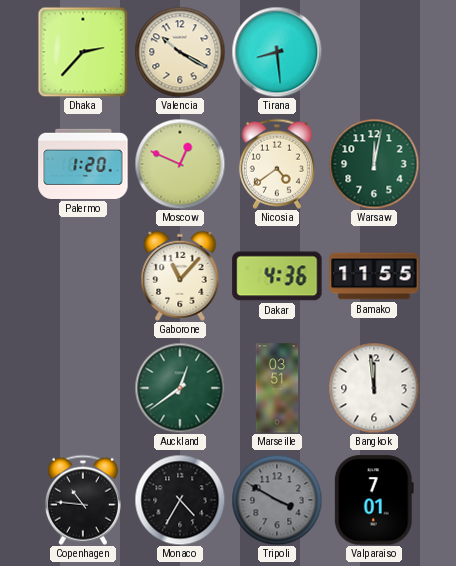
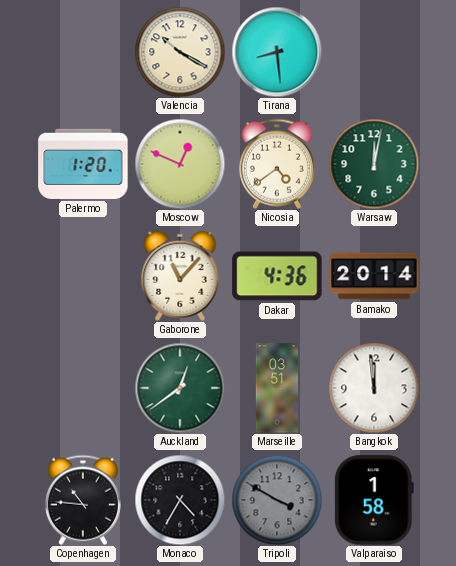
Dhaka: 2:37 -> none (83, 52)
Bamako: 11:55 -> 20:14 (374, 276)
Valparaiso: 7:01 -> 1:58 (374, 500)
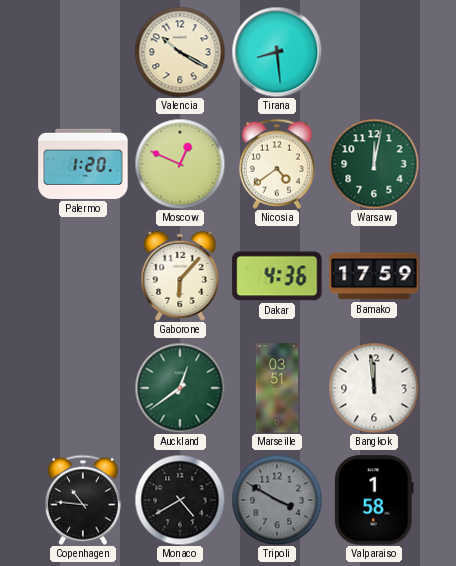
Gaborone: 11:07 -> 6:07 (180, 276)
Bamako: 20:14 -> 17:59 (374, 276)
Monaco: 4:35 -> 4:40 (180, 500)
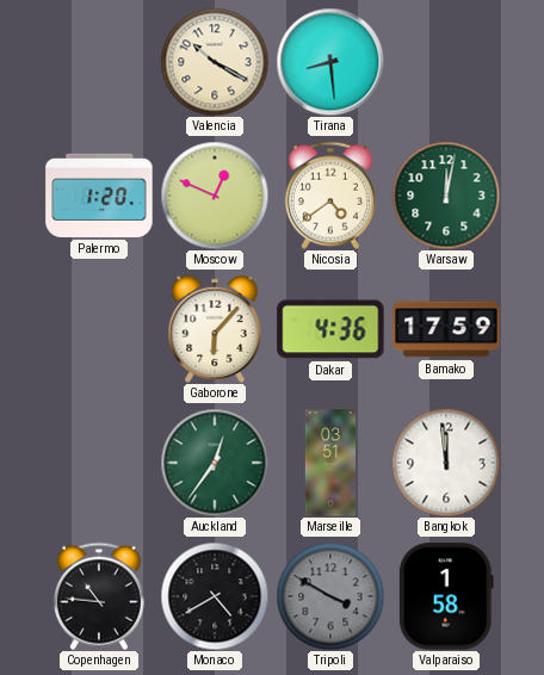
Auckland: 12:39 -> 12:36 (215, 463)
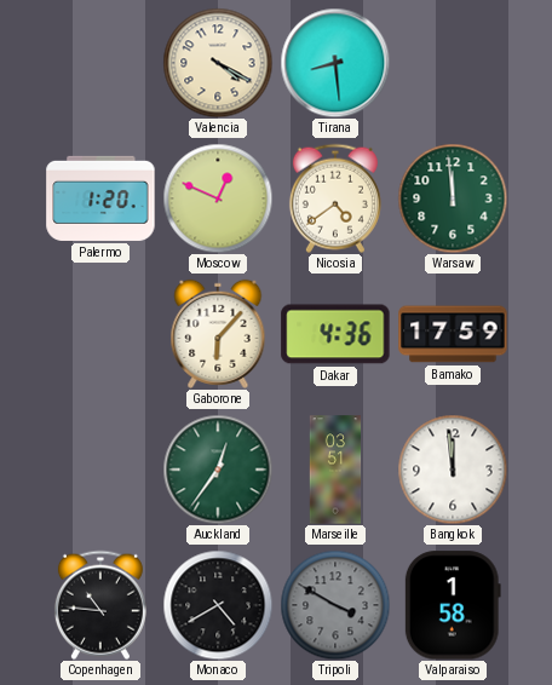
Valencia: 10:20 -> 4:20 (218, 63)
Warsaw: 12:02 -> 11:59 (453, 198)
